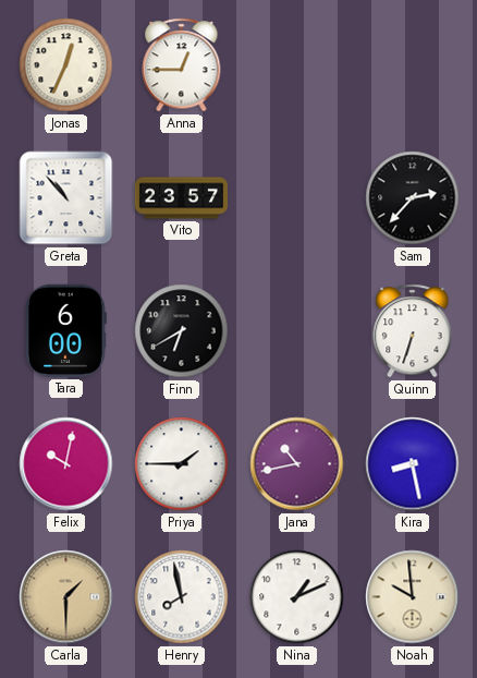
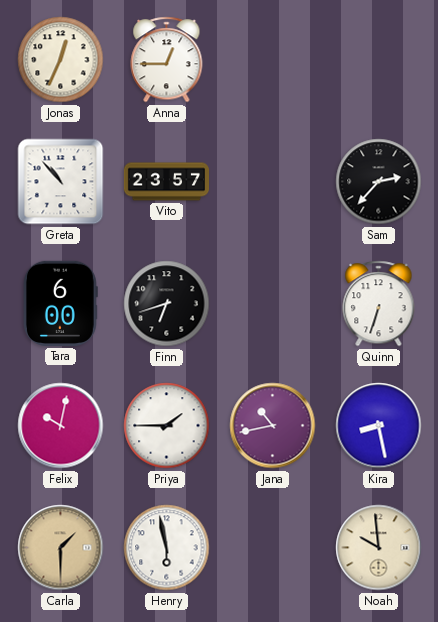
Finn: 6:40 -> 6:42 (167, 304)
Henry: 7:58 -> 5:58 (167, 548)
Nina: 1:11 -> none (297, 597)
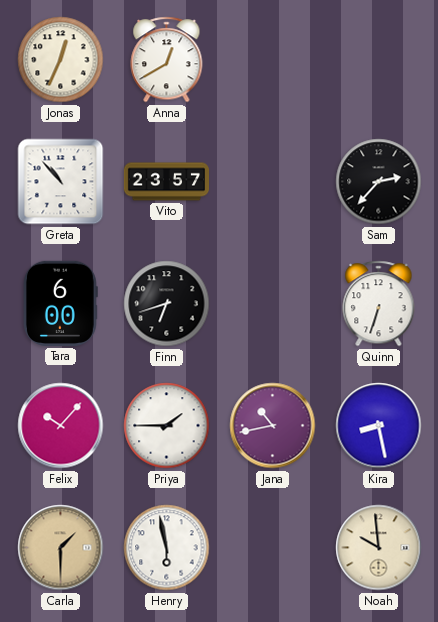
Anna: 12:45 -> 12:40 (167, 60)
Felix: 10:02 -> 10:07 (61, 426)
